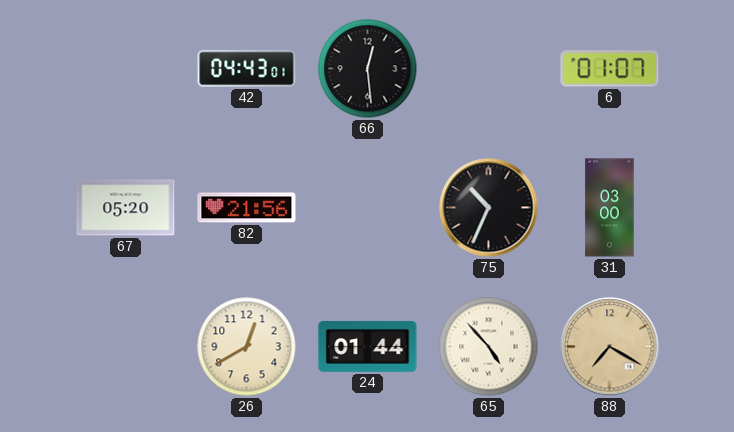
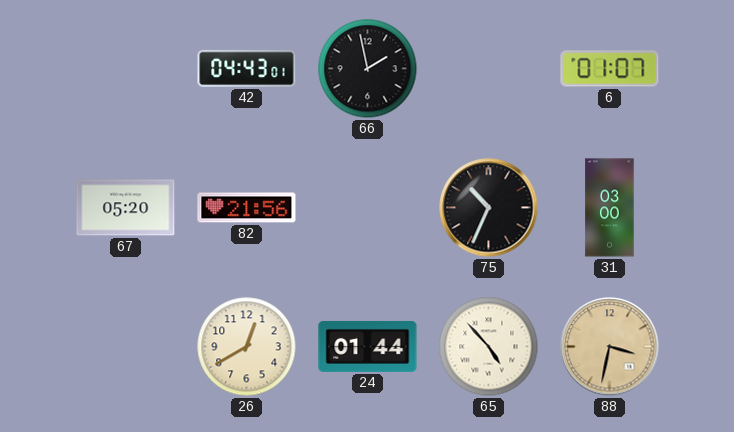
66: 12:29 -> 1:58 (368, 69)
88: 7:20 -> 3:32 (610, 347)
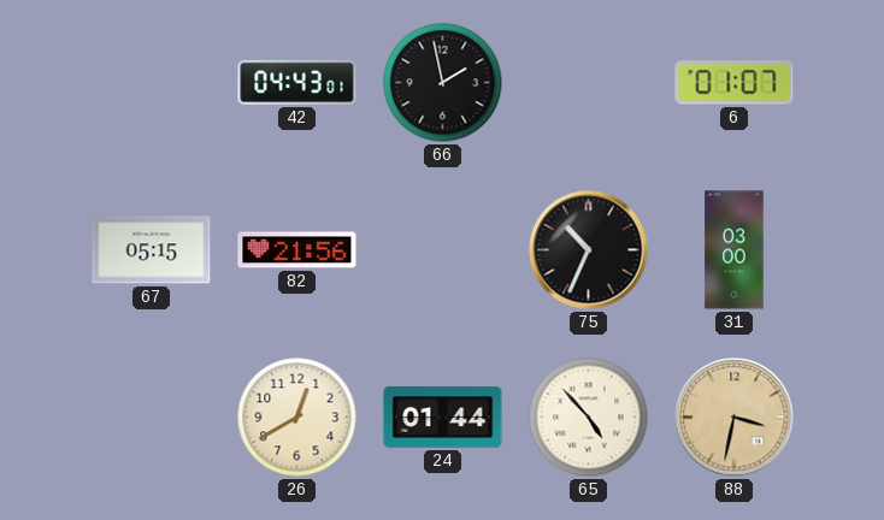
67: 05:20 -> 05:15 (152, 250)
